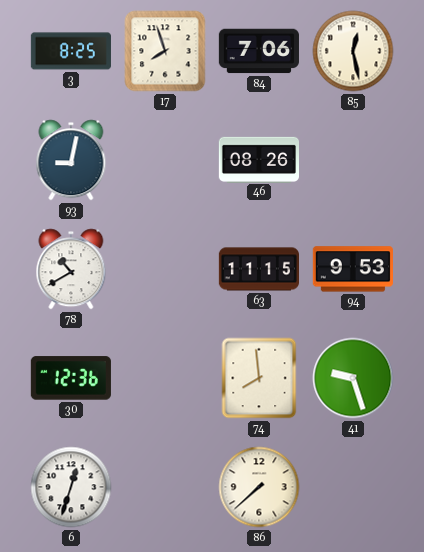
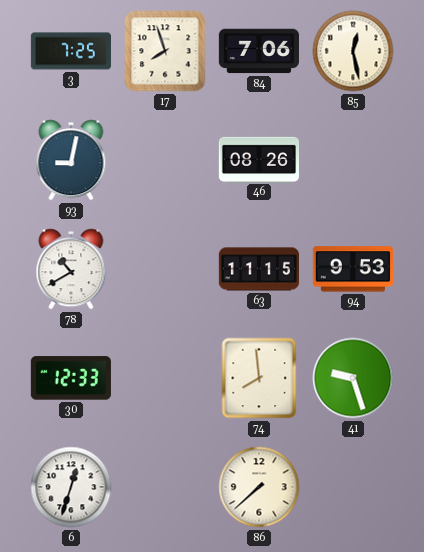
3: 8:25 -> 7:25 (71, 51)
30: 12:36 -> 12:33 (71, 378)
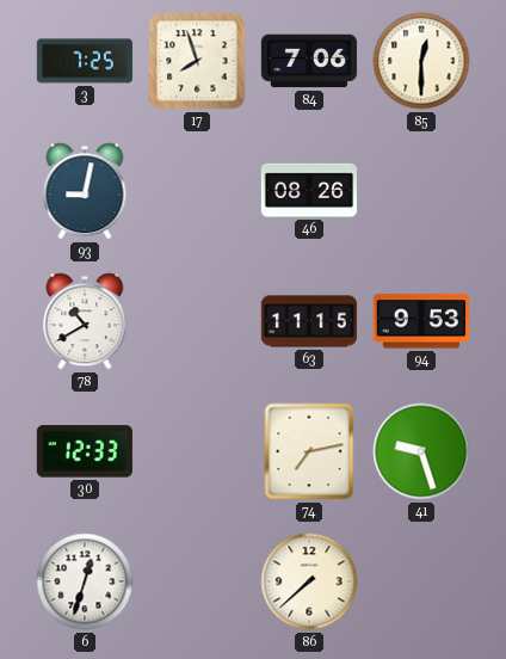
85: 12:28 -> 12:30 (421, 61)
74: 7:59 -> 7:13 (309, 451)
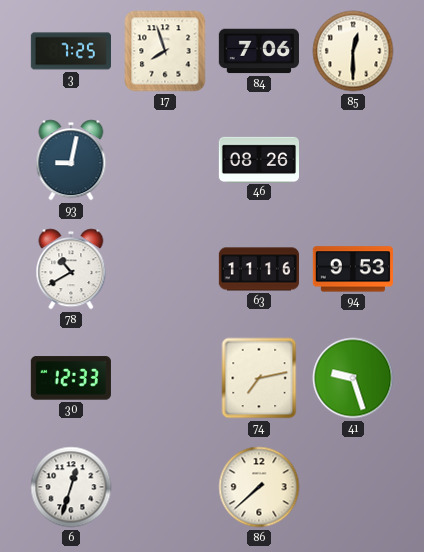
63: 11:15 -> 11:16 (258, 269)
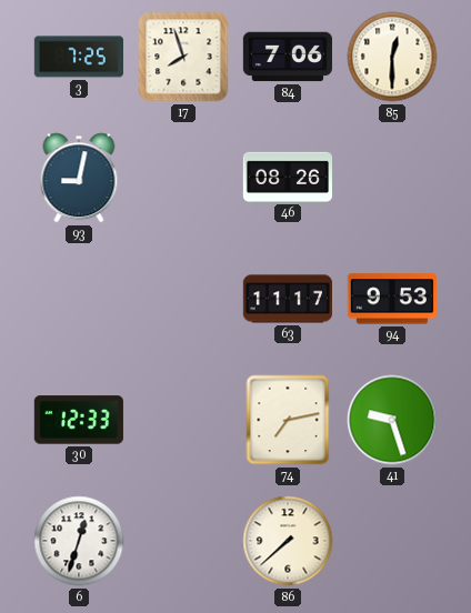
78: 10:40 -> none (71, 269)
63: 11:16 -> 11:17 (287, 299)
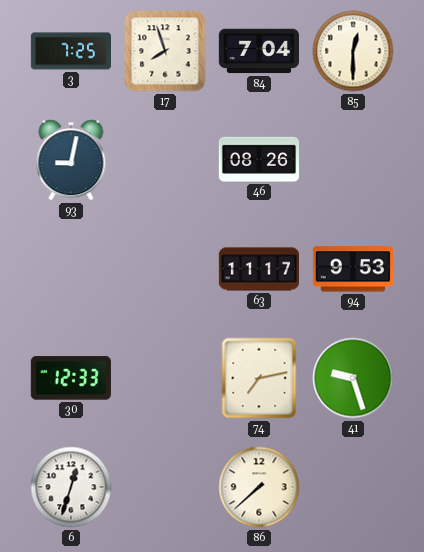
84: 7:06 -> 7:04 (259, 51)
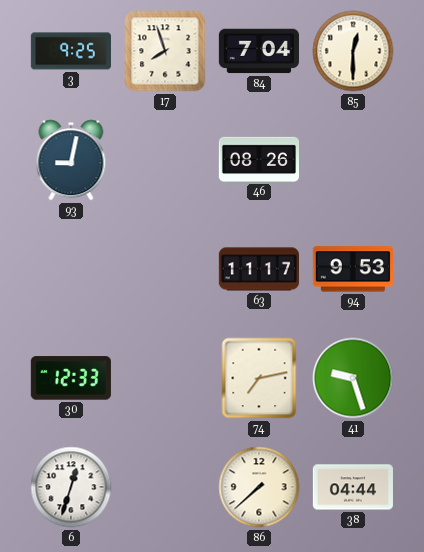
3: 7:25 -> 9:25 (71, 51)
38: none -> 04:44 (353, 487)
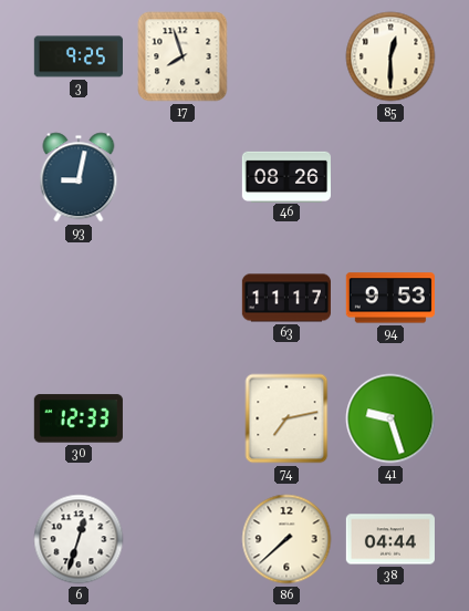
84: 7:04 -> none (259, 51)
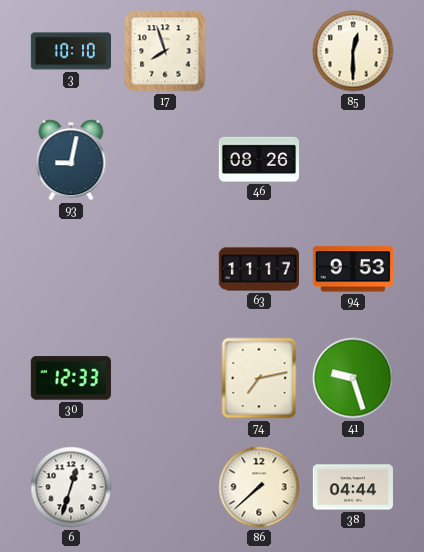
3: 9:25 -> 10:10 (71, 51)
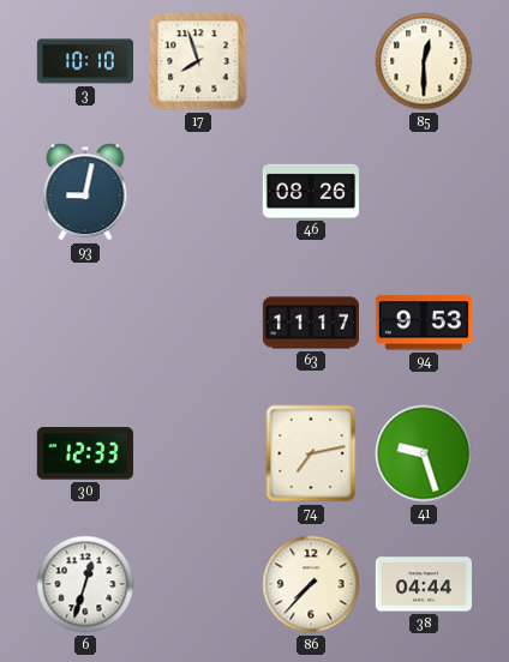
86: 7:38 -> 7:37 (311, 584)
